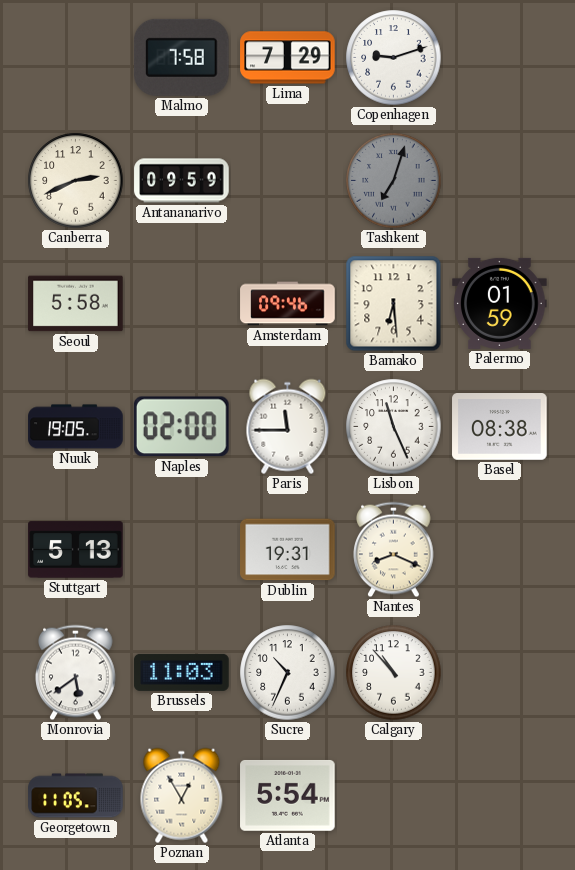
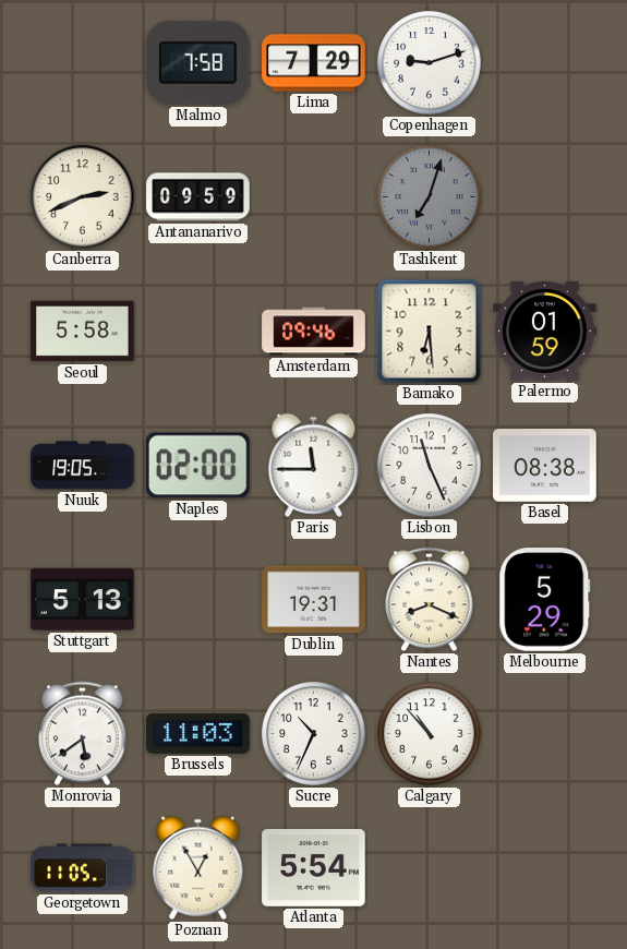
Melbourne: none -> 5:29 (545, 600)
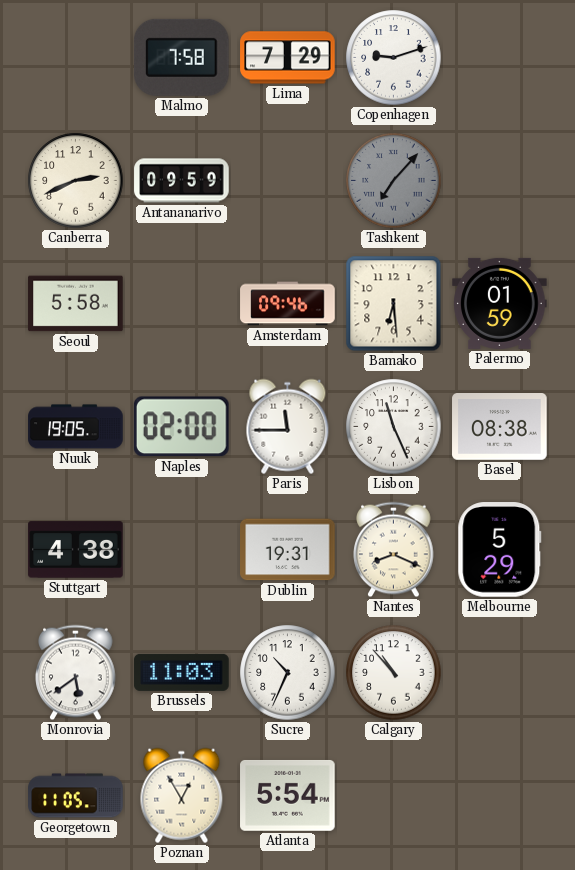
Tashkent: 7:03 -> 7:07 (394, 181)
Stuttgart: 5:13 -> 4:38 (76, 550)
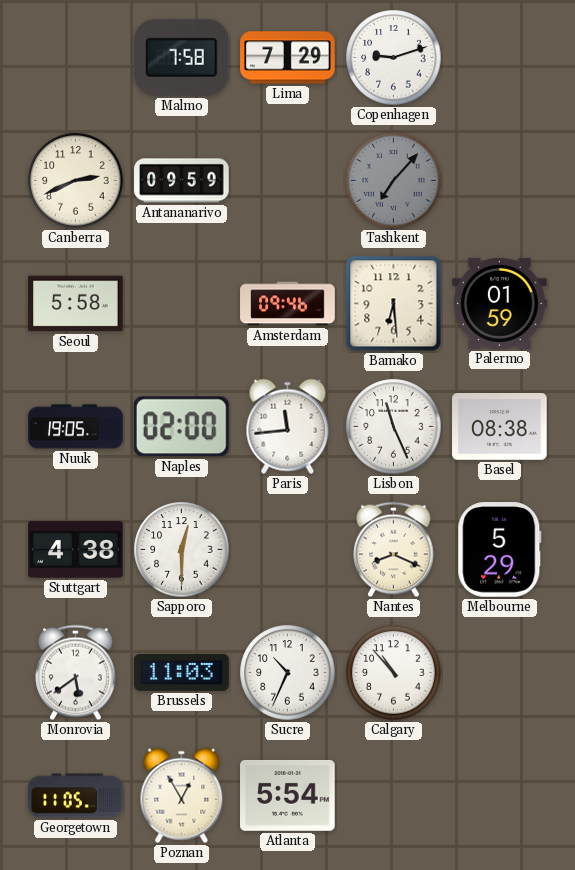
Paris: 11:45 -> 11:44 (288, 427)
Sapporo: none -> 12:30 (182, 550)
Dublin: 19:31 -> none (288, 550)
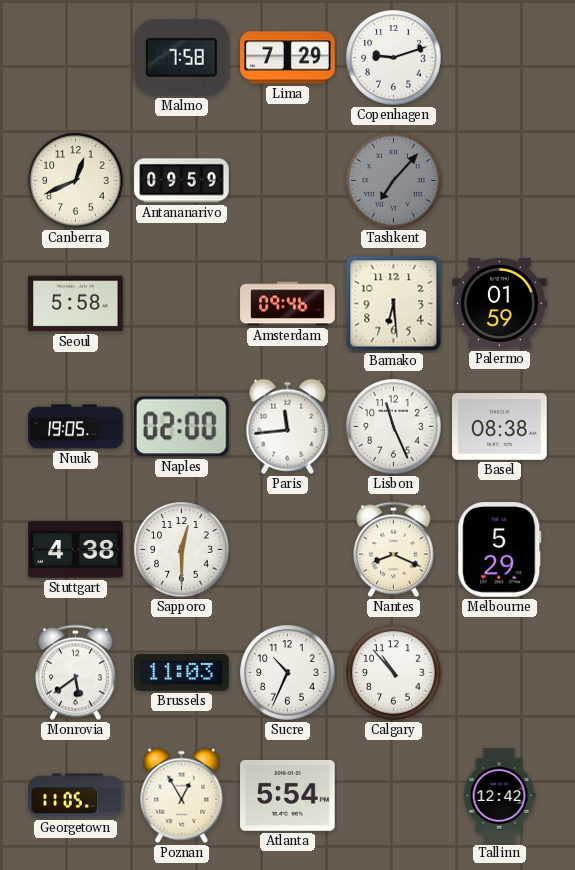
Canberra: 2:41 -> 12:41 (76, 181)
Tallinn: none -> 12:42 (499, 796)
